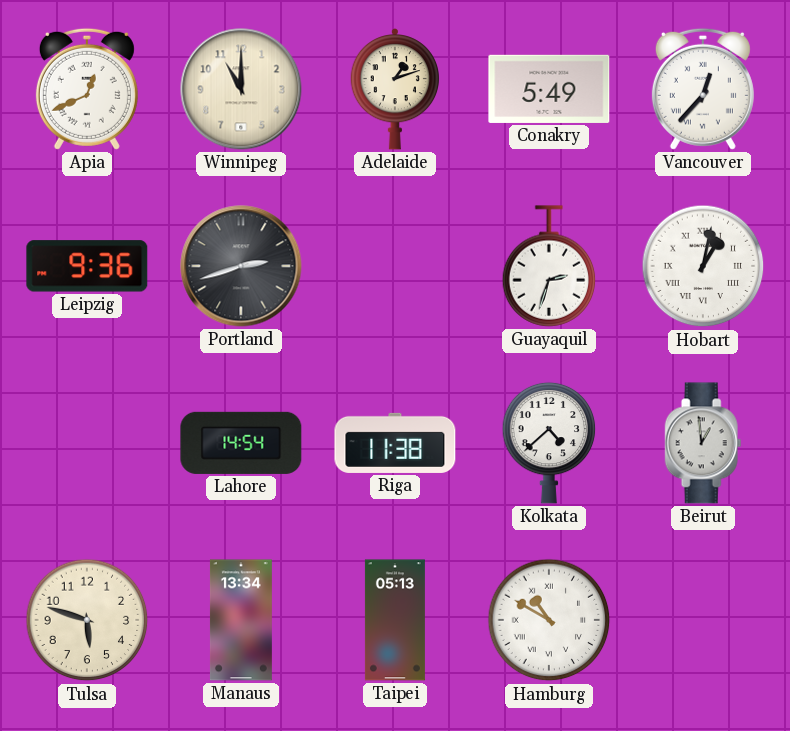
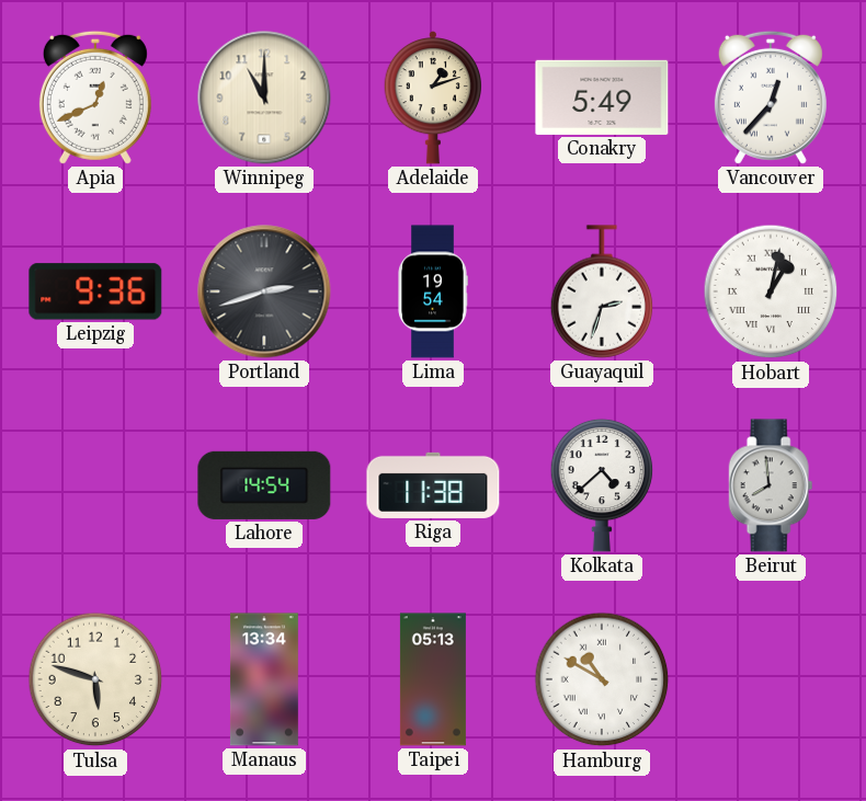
Lima: none -> 19:54 (433, 291)
Beirut: 12:59 -> 7:59 (771, 485)
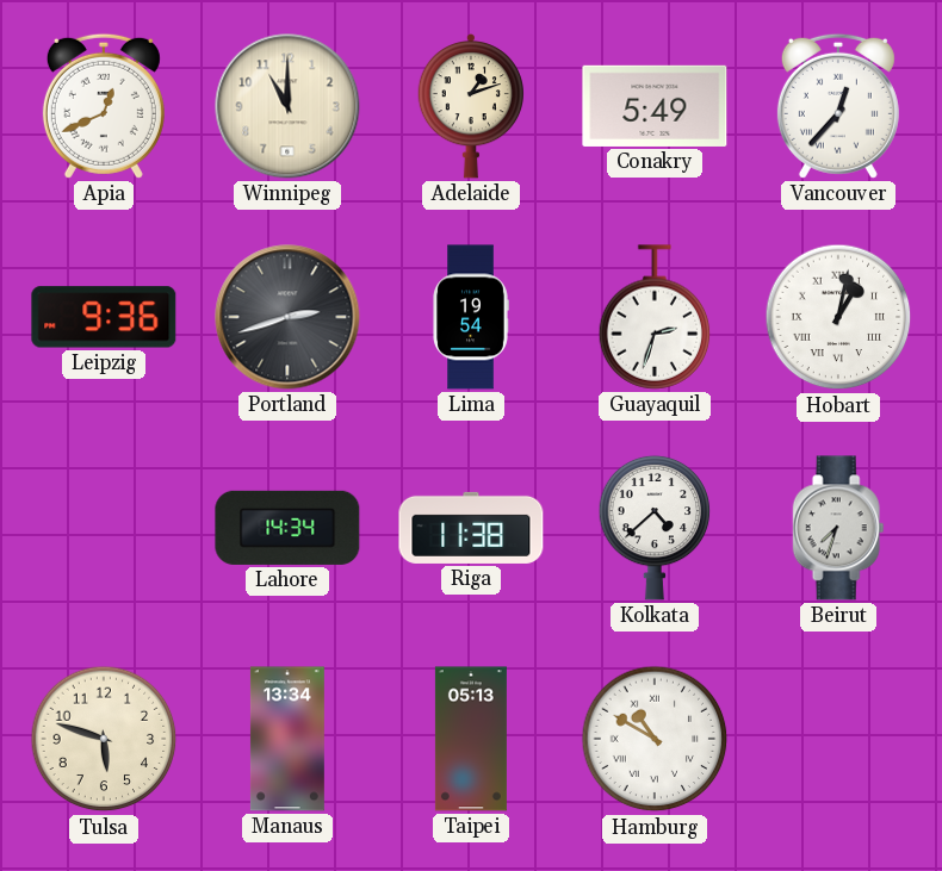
Lahore: 14:54 -> 14:34 (287, 528)
Beirut: 7:59 -> 7:33 (838, 528)
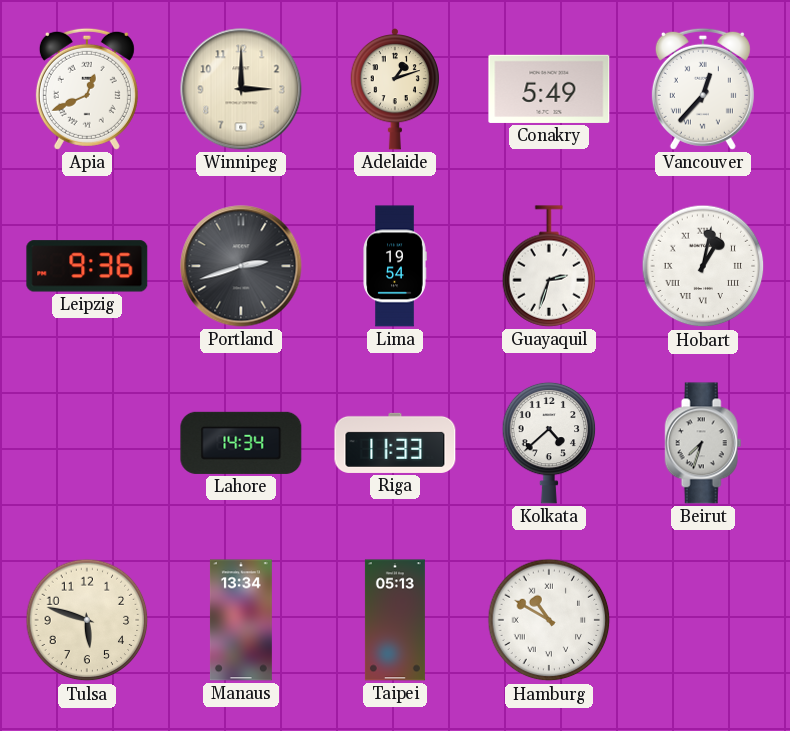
Winnipeg: 11:00 -> 3:00 (241, 89)
Riga: 11:38 -> 11:33 (395, 443)
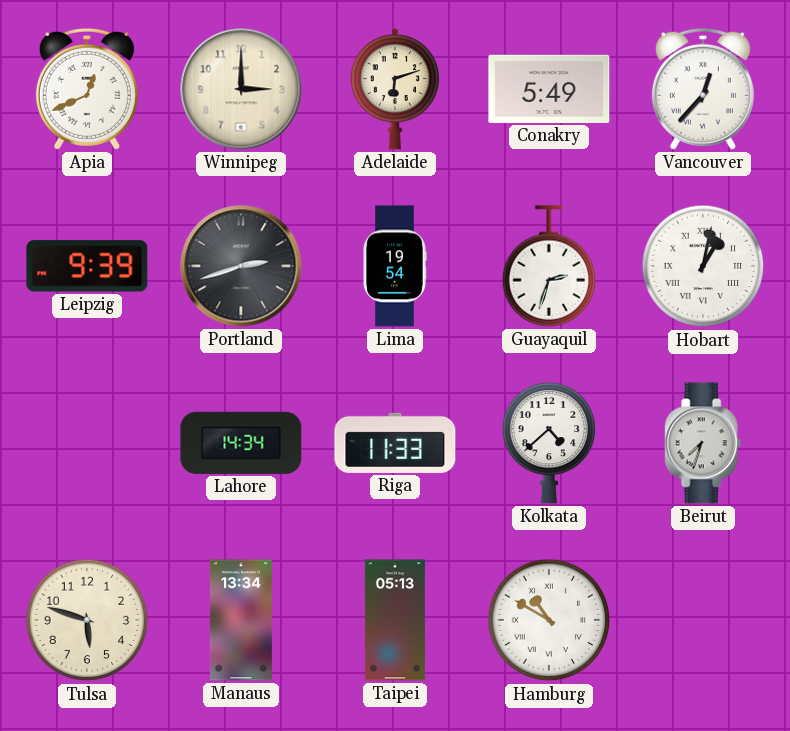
Adelaide: 1:12 -> 6:12 (394, 90)
Leipzig: 9:36 -> 9:39 (87, 266)
